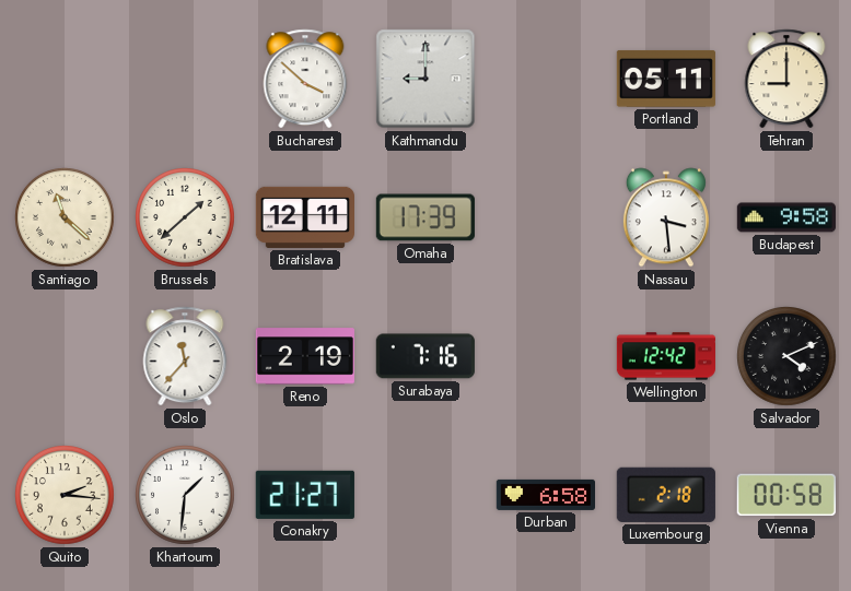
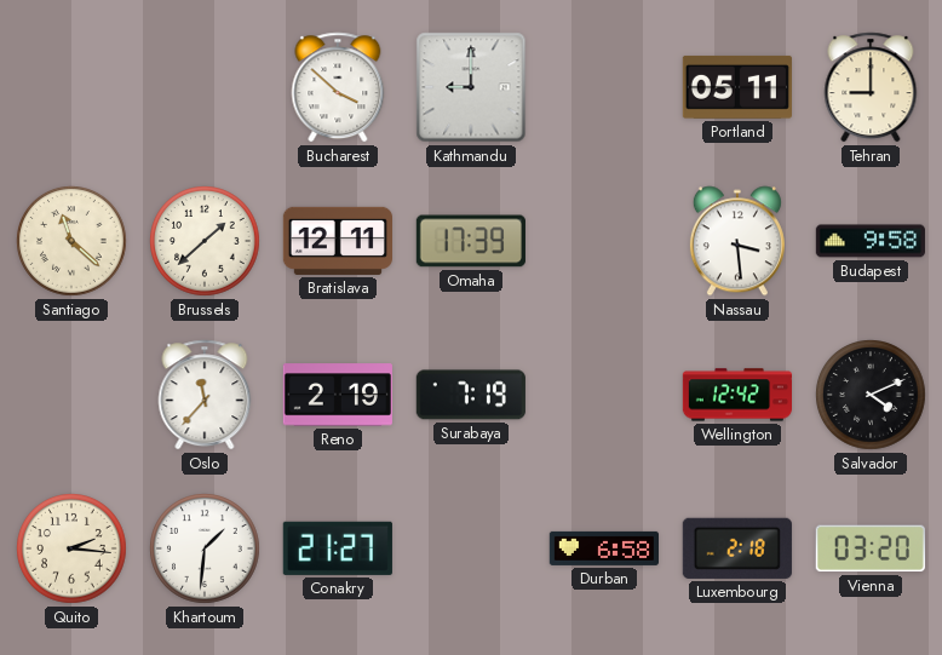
Surabaya: 7:16 -> 7:19 (471, 395)
Vienna: 00:58 -> 03:20 (871, 548)
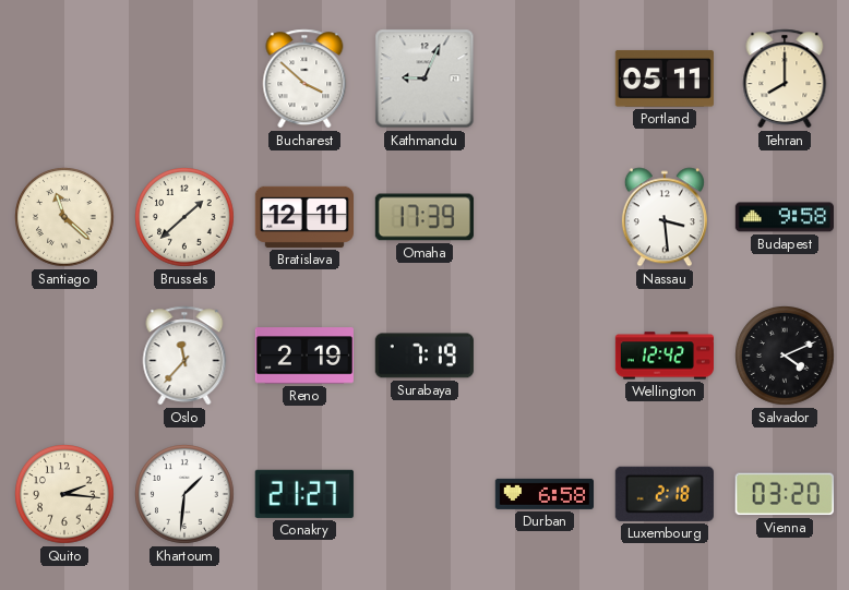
Kathmandu: 9:00 -> 9:04 (424, 79)
Tehran: 9:00 -> 8:00 (785, 79)
